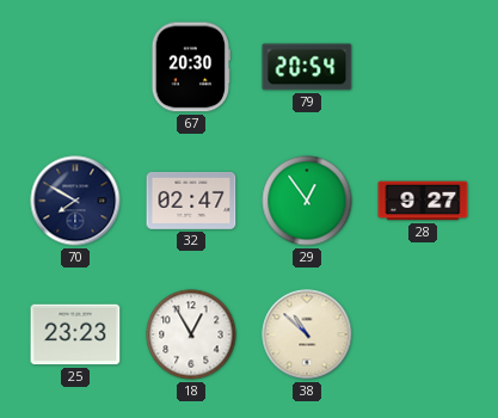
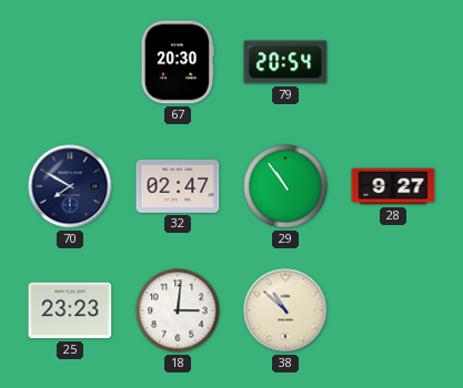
29: 12:54 -> 10:54 (285, 186)
18: 12:55 -> 3:01 (178, 310)
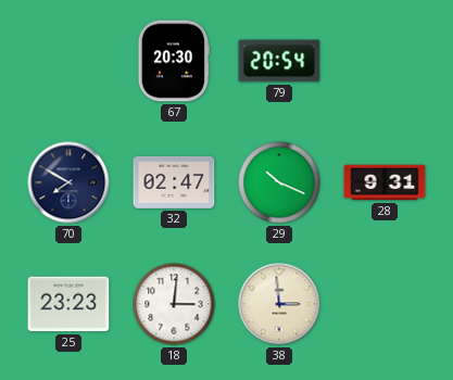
29: 10:54 -> 10:19 (279, 182)
28: 9:27 -> 9:31 (385, 182)
38: 10:52 -> 2:59 (279, 304)
